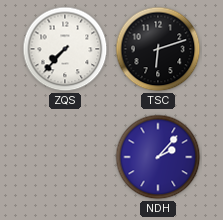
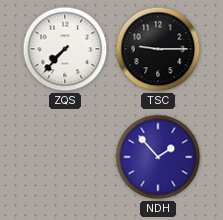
TSC: 6:12 -> 9:15 (158, 49)
NDH: 2:07 -> 1:53 (158, 157)
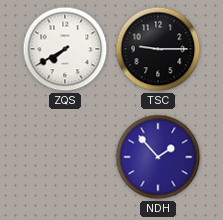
ZQS: 7:37 -> 7:40 (65, 49)
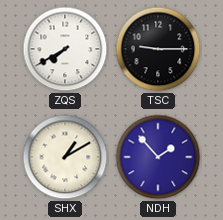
SHX: none -> 1:10 (65, 157)
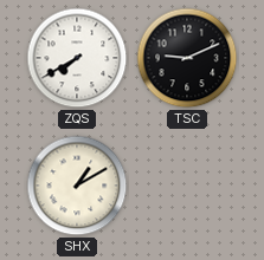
TSC: 9:15 -> 9:11 (187, 58)
NDH: 1:53 -> none (158, 157)
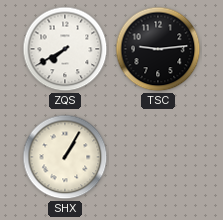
TSC: 9:11 -> 9:14 (158, 49)
SHX: 1:10 -> 1:05 (65, 157)
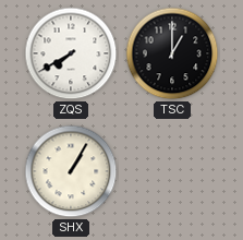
TSC: 9:14 -> 1:00 (172, 53)
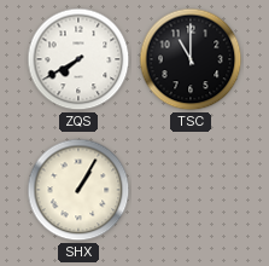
TSC: 1:00 -> 11:00 (191, 59)
